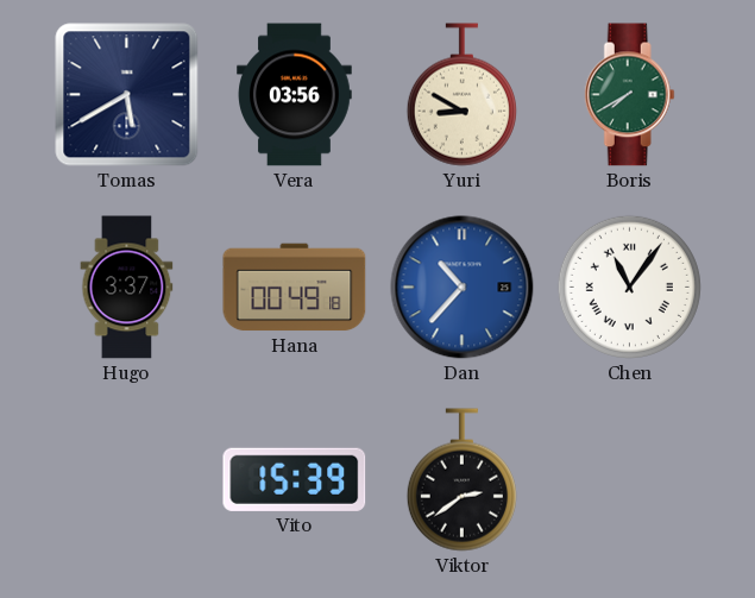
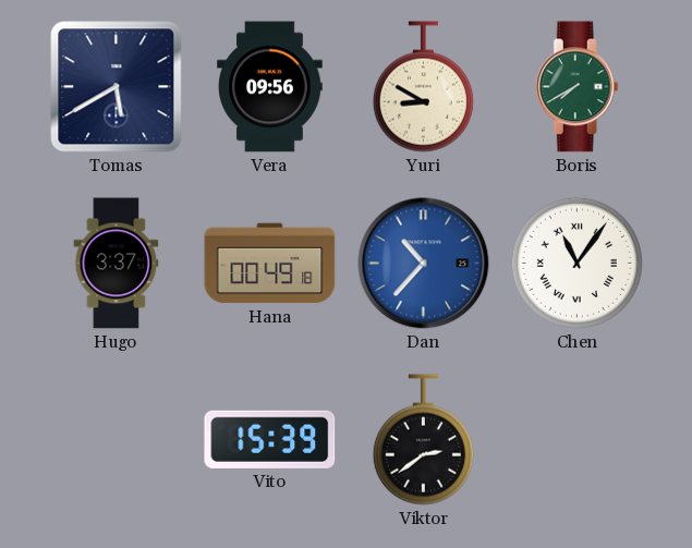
Vera: 03:56 -> 09:56 (270, 87)
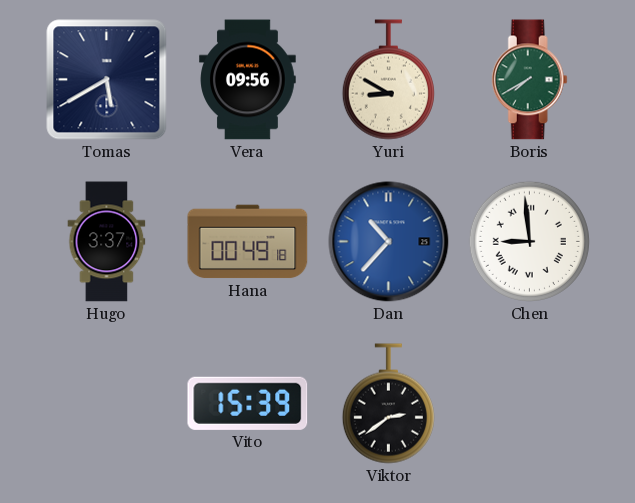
Chen: 11:06 -> 8:59 (529, 241)
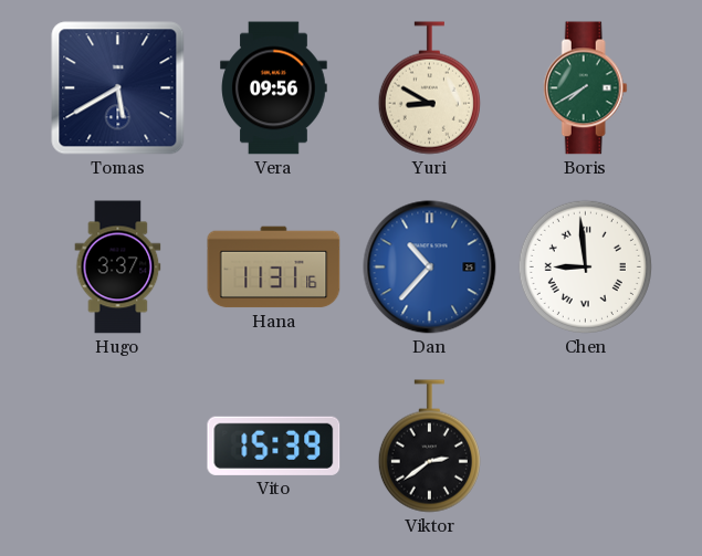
Hana: 00:49 -> 11:31 (274, 267)
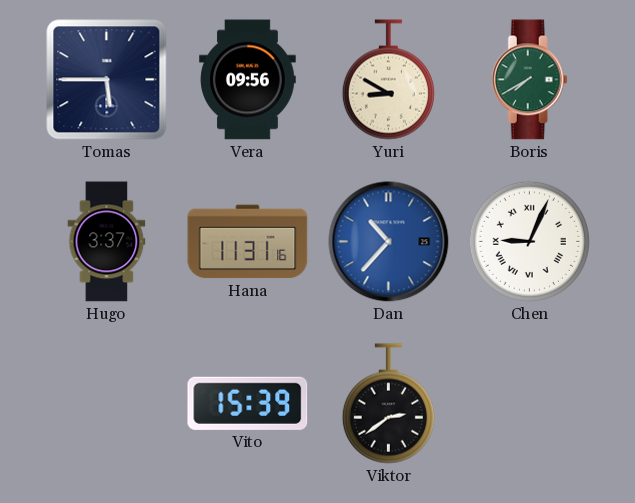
Tomas: 5:40 -> 5:45 (107, 80)
Chen: 8:59 -> 9:04 (529, 241)
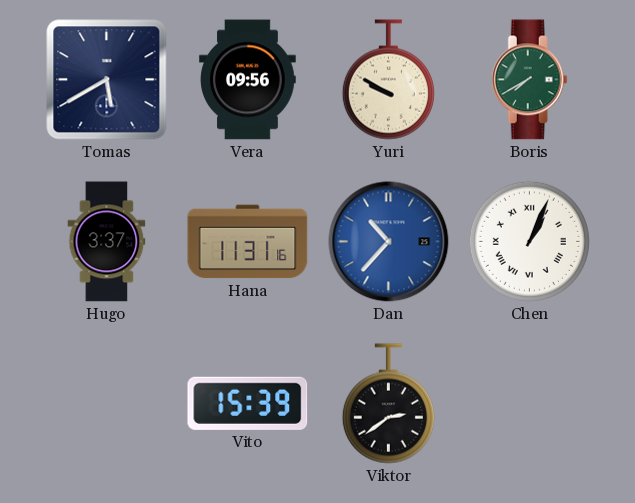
Tomas: 5:45 -> 5:40 (107, 80)
Yuri: 8:50 -> 9:50 (388, 80)
Chen: 9:04 -> 1:04 (529, 241)
